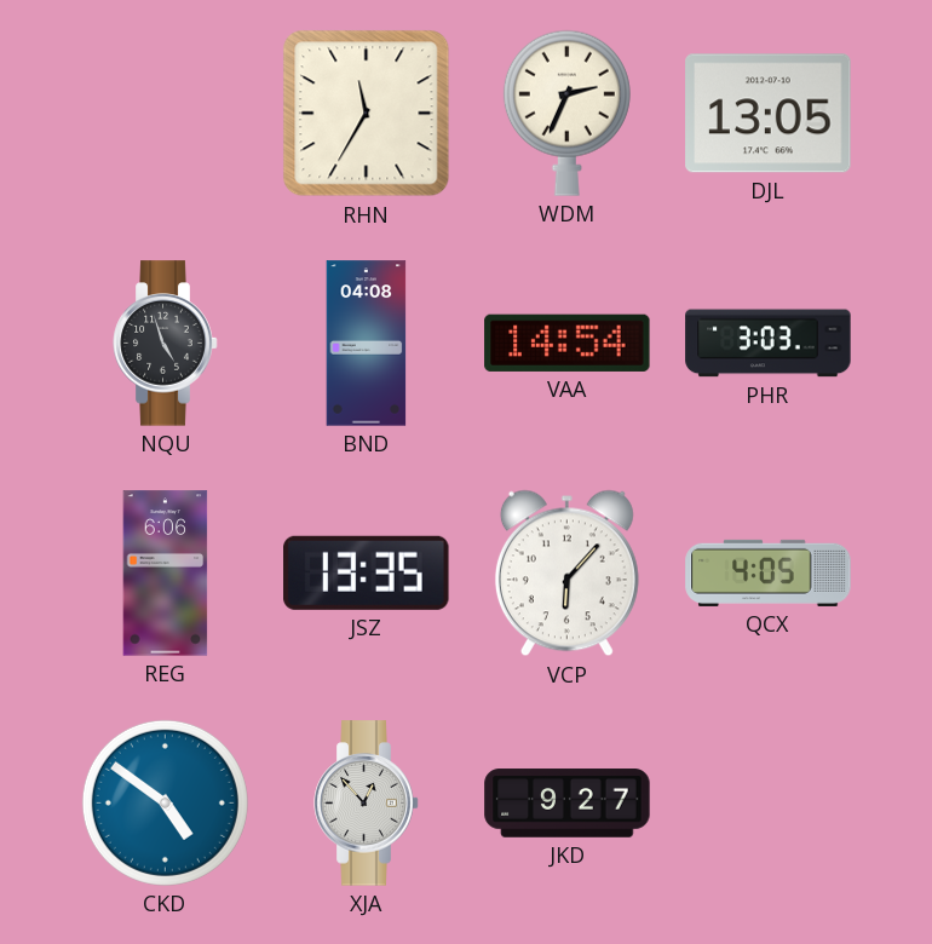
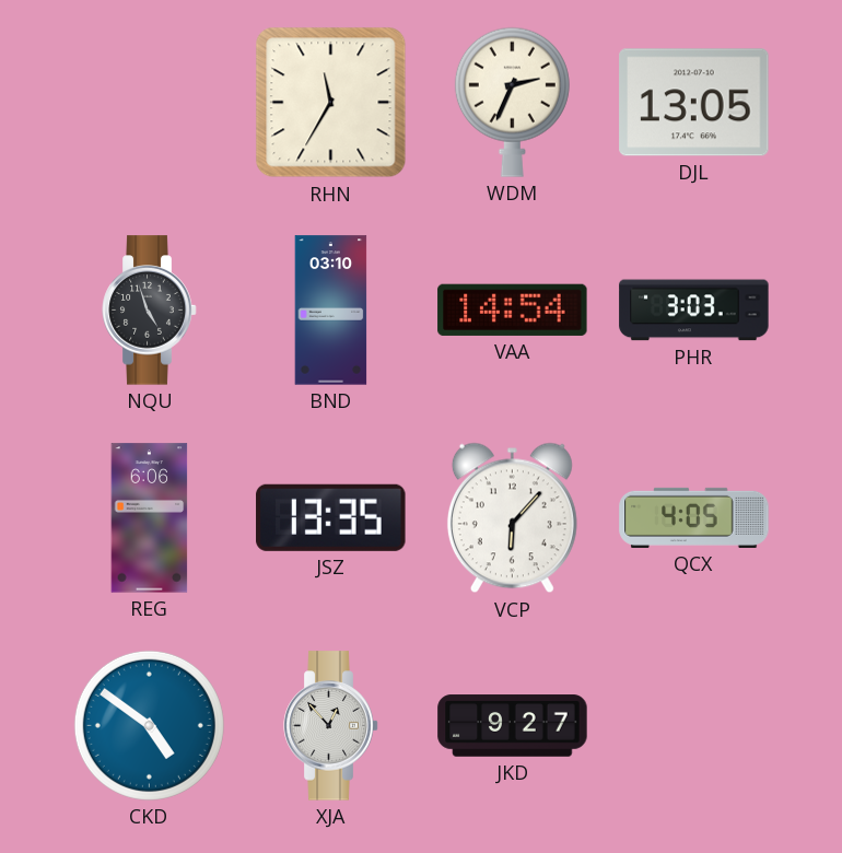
BND: 04:08 -> 03:10 (331, 311)
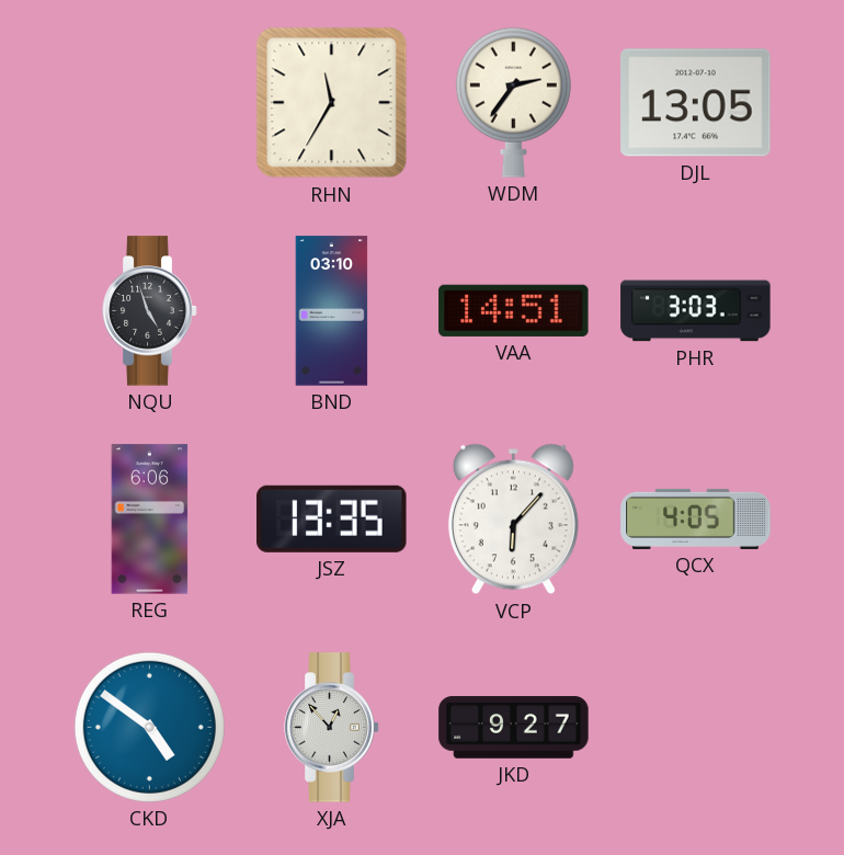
WDM: 2:34 -> 2:36 (513, 102)
VAA: 14:54 -> 14:51 (514, 310)
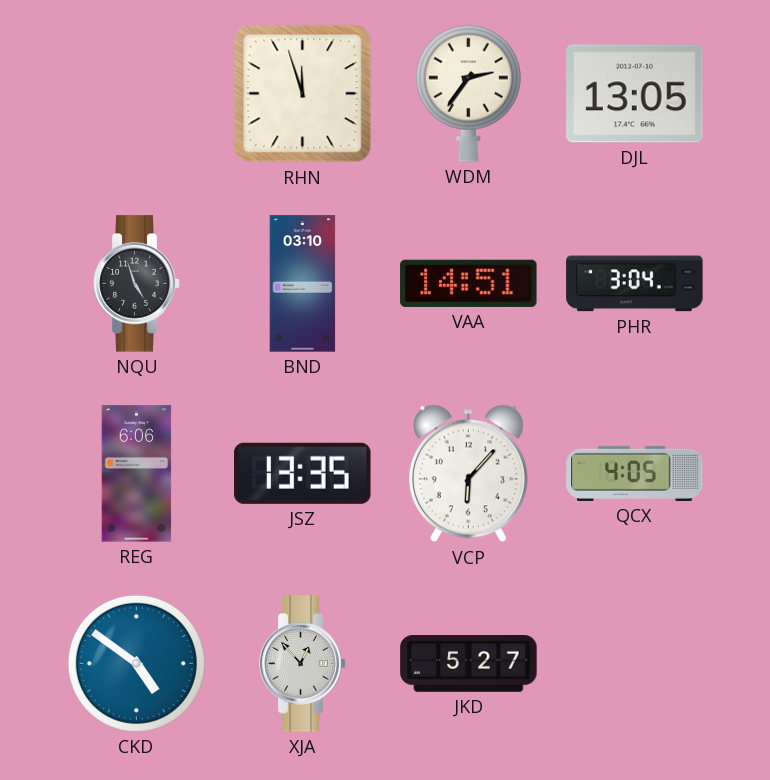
RHN: 11:35 -> 11:57 (303, 94)
PHR: 3:03 -> 3:04 (635, 284)
JKD: 9:27 -> 5:27 (469, 664)
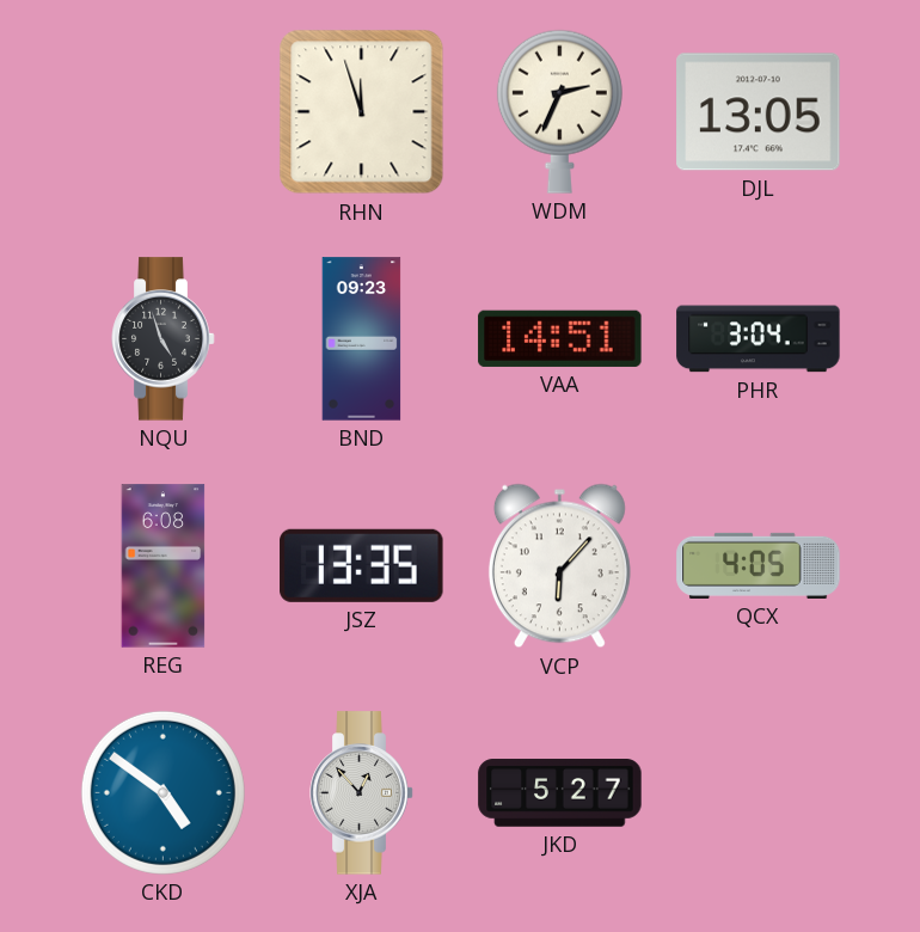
WDM: 2:36 -> 2:34 (559, 111)
BND: 03:10 -> 09:23 (362, 339)
REG: 6:06 -> 6:08 (164, 566)
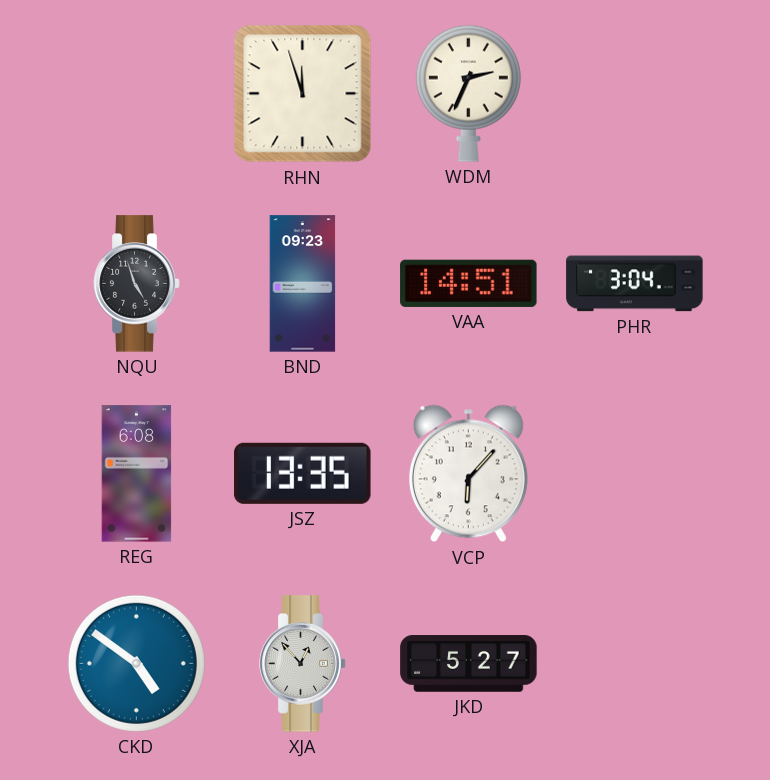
DJL: 13:05 -> none (759, 112)
QCX: 4:05 -> none (759, 565)
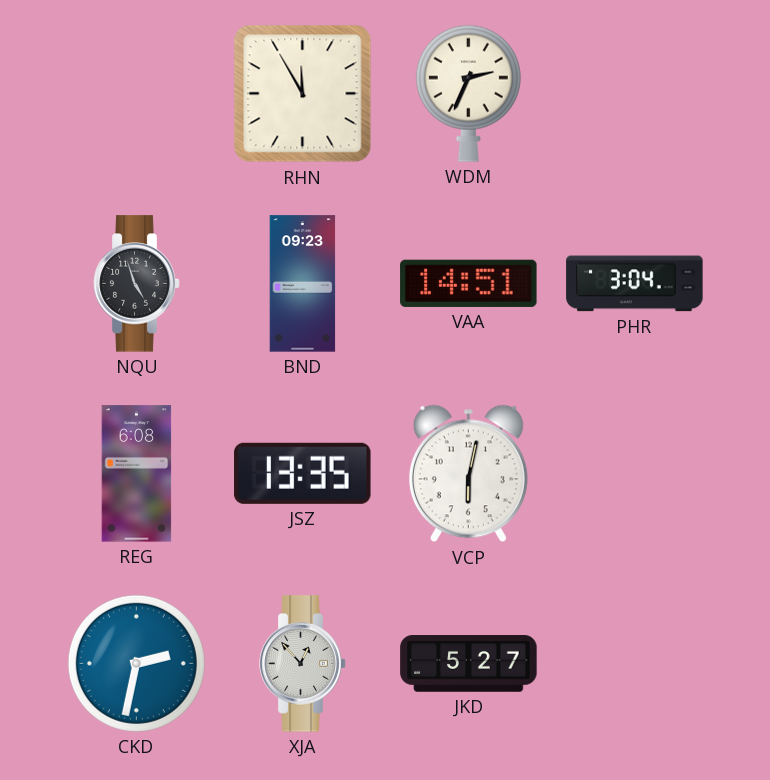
RHN: 11:57 -> 11:55 (303, 94)
VCP: 6:07 -> 6:02 (468, 474)
CKD: 4:51 -> 2:32 (136, 663)
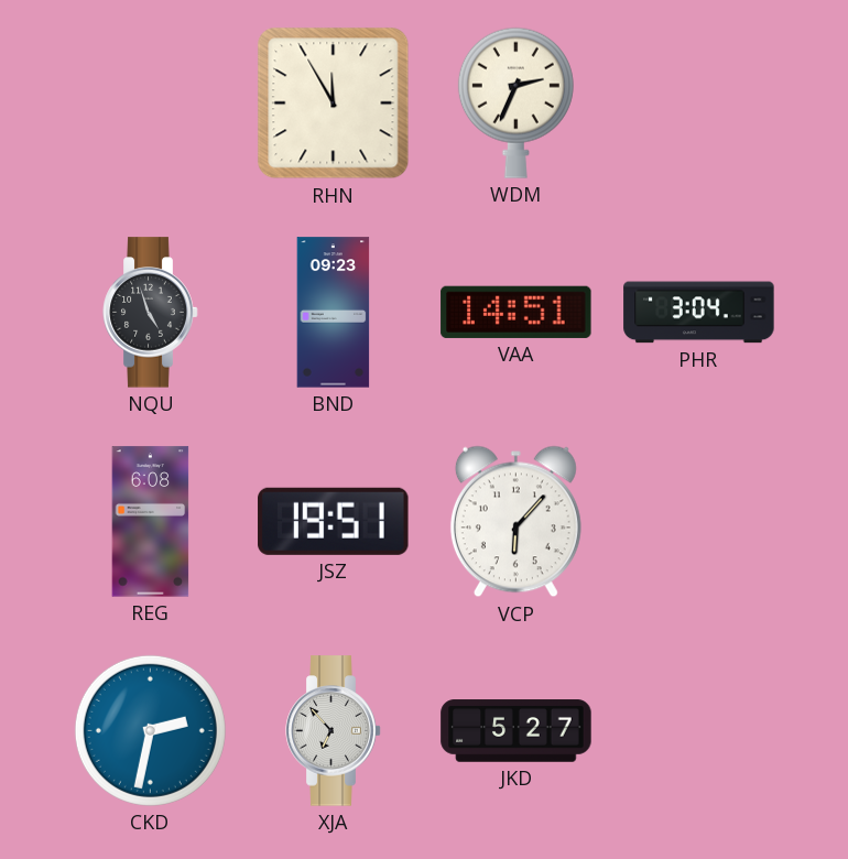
JSZ: 13:35 -> 19:51 (334, 521)
VCP: 6:02 -> 6:07 (515, 522)
XJA: 12:53 -> 6:53 (334, 731)
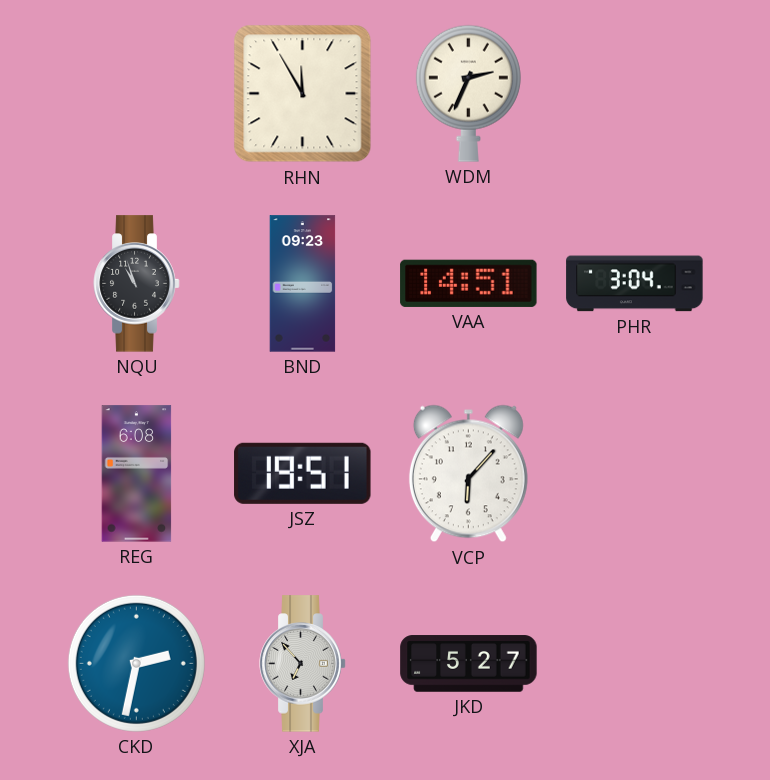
NQU: 4:57 -> 10:57 (137, 284)
